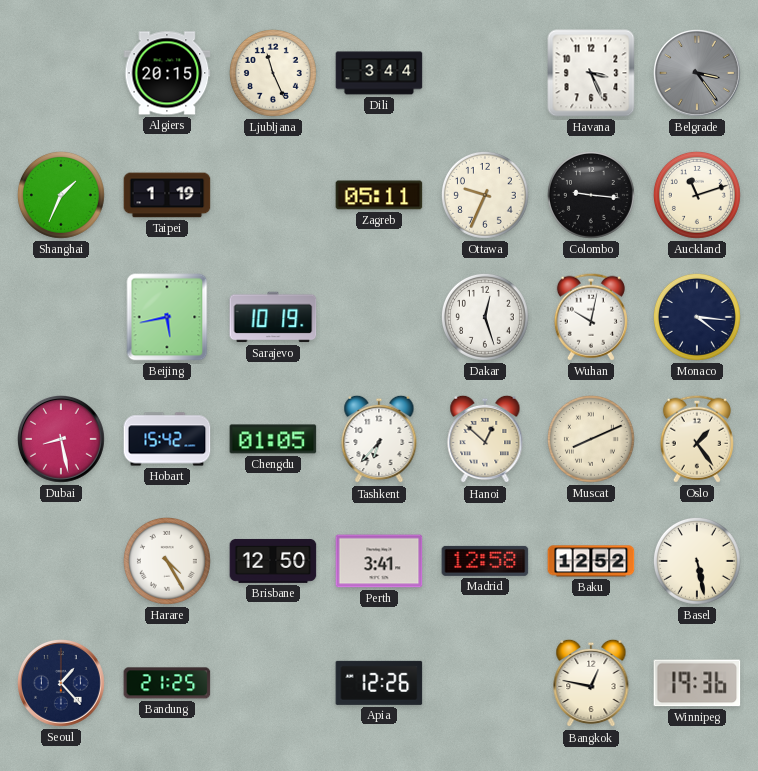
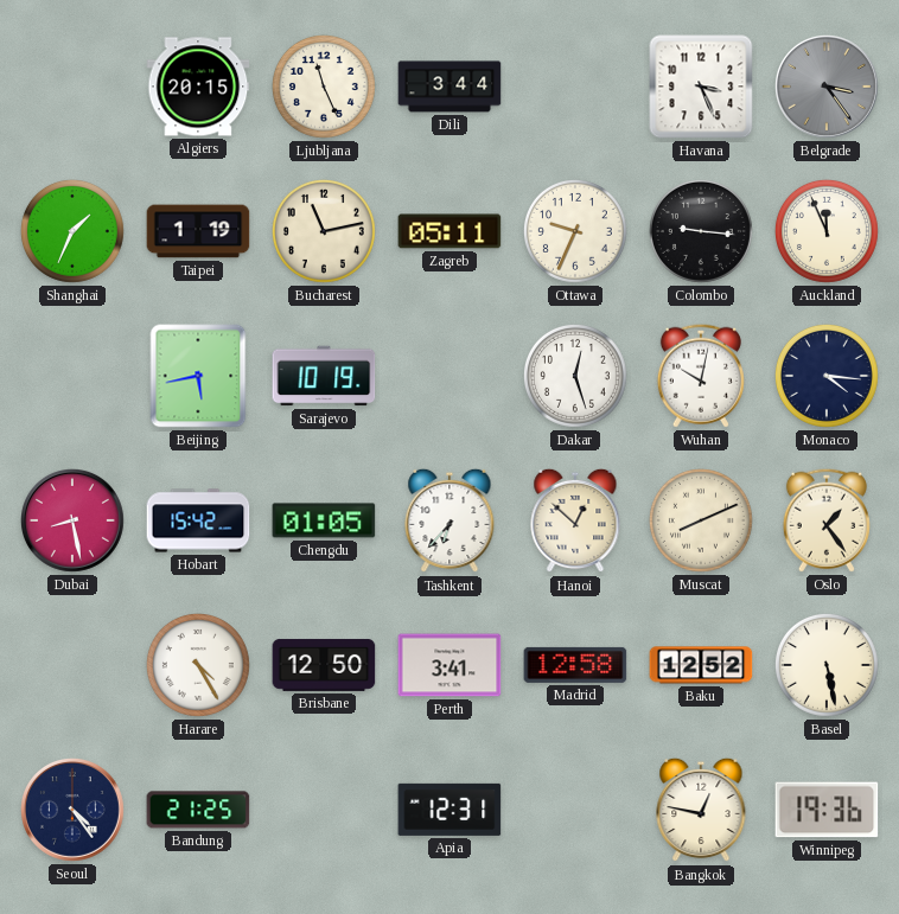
Bucharest: none -> 11:13 (324, 231)
Auckland: 11:12 -> 11:56 (827, 231)
Seoul: 1:23 -> 4:24 (74, 811)
Apia: 12:26 -> 12:31 (449, 810)
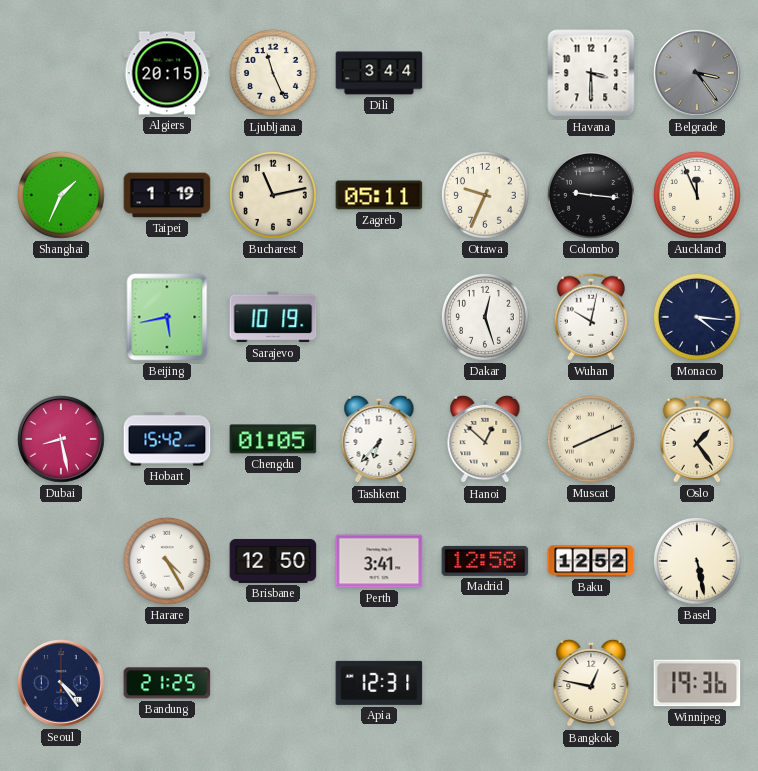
Havana: 3:26 -> 3:30 (591, 73)
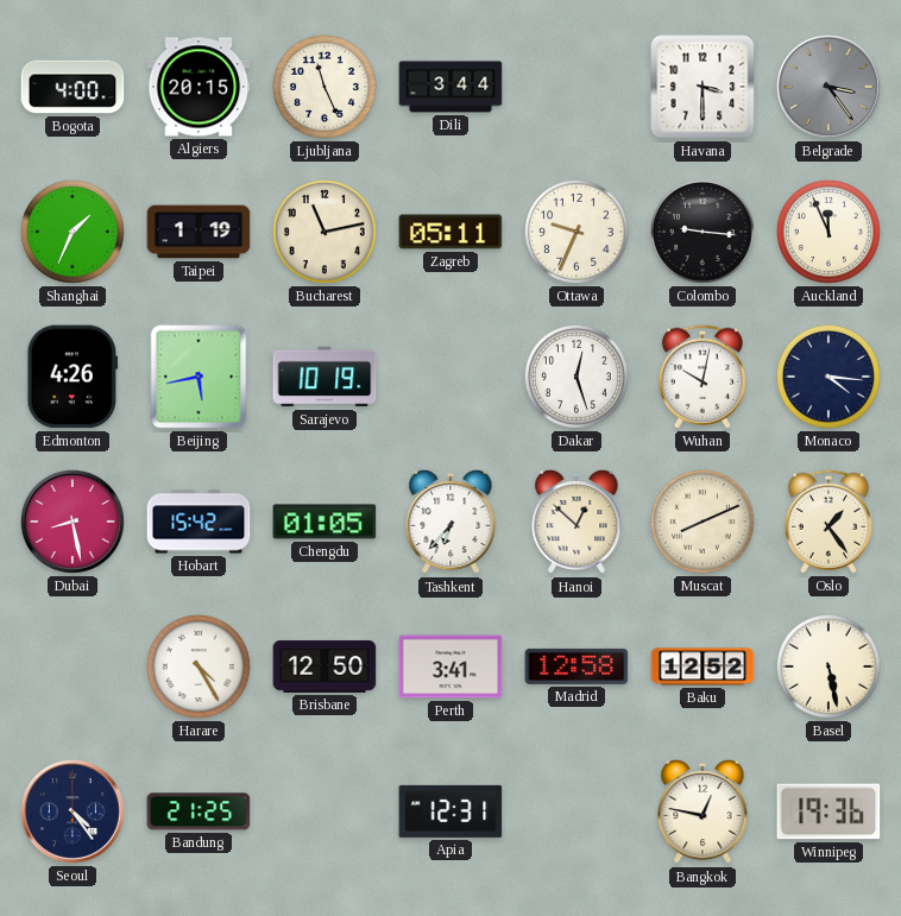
Bogota: none -> 4:00 (73, 87)
Edmonton: none -> 4:26 (73, 377)
